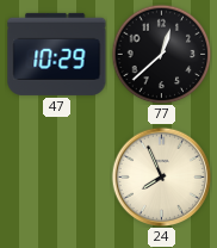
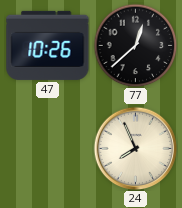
47: 10:29 -> 10:26 (48, 45)
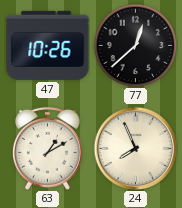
63: none -> 1:10 (47, 148)
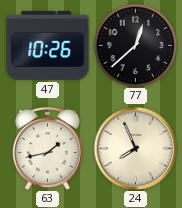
63: 1:10 -> 1:43 (47, 148)
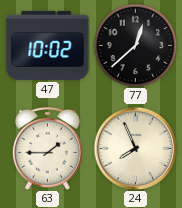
47: 10:26 -> 10:02 (48, 45)
63: 1:43 -> 1:45 (47, 148)
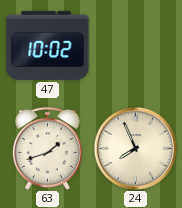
77: 12:38 -> none (135, 45)
63: 1:45 -> 1:42 (47, 148)
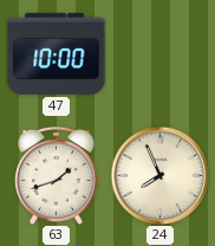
47: 10:02 -> 10:00 (57, 53)
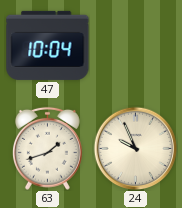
47: 10:00 -> 10:04 (48, 45)
24: 7:56 -> 9:56 (135, 148)
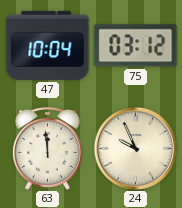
75: none -> 03:12 (136, 46)
63: 1:42 -> 11:59 (47, 148)
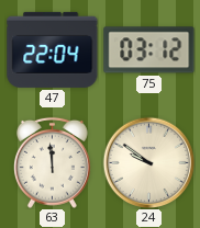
47: 10:04 -> 22:04 (53, 49)
24: 9:56 -> 9:51 (148, 162)
